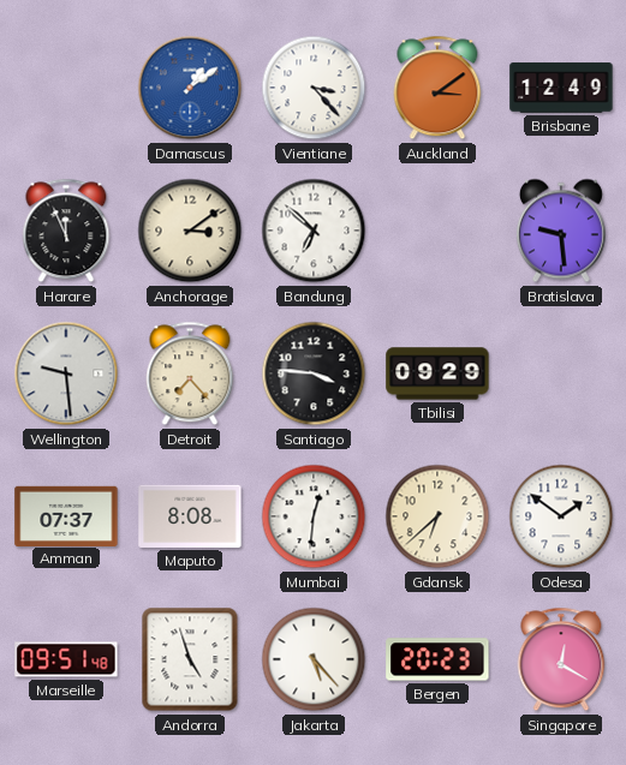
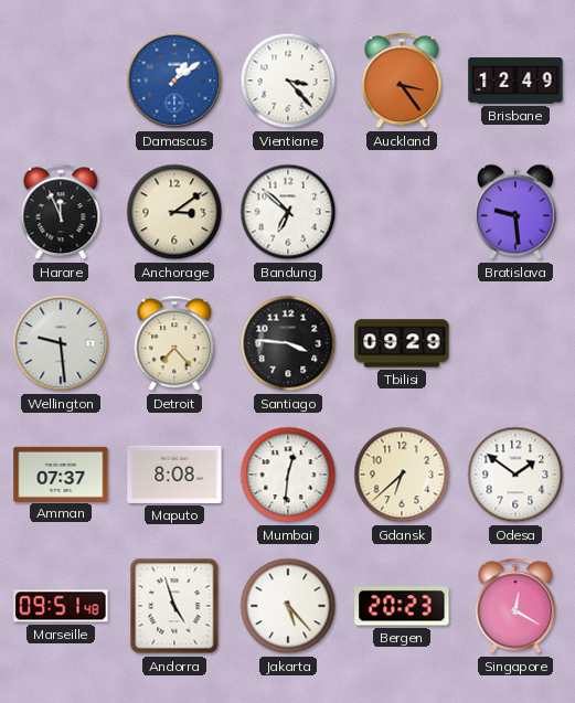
Auckland: 3:09 -> 3:24 (402, 81)
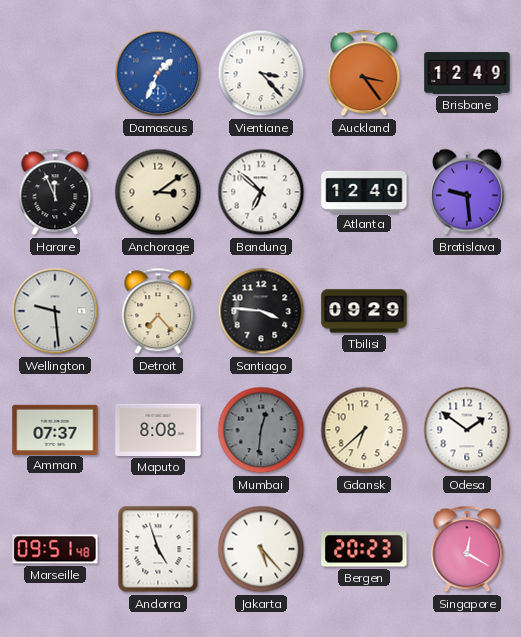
Damascus: 1:09 -> 1:34 (158, 73)
Atlanta: none -> 12:40 (364, 192)
Mumbai dial: white -> grey (261, 430)
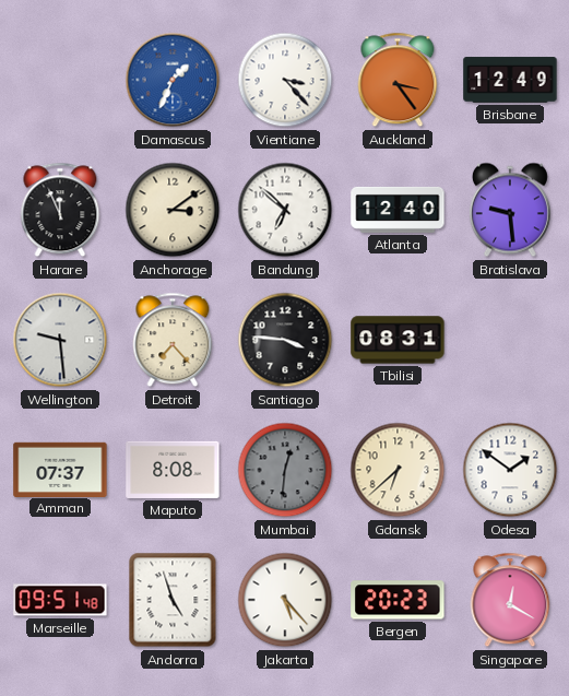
Tbilisi: 09:29 -> 08:31 (398, 340)
